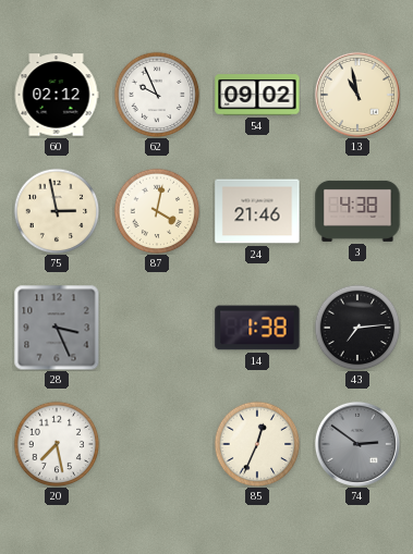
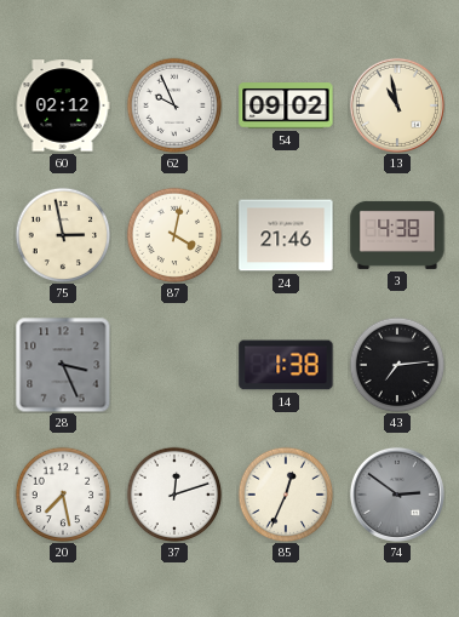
37: none -> 12:12 (174, 495)
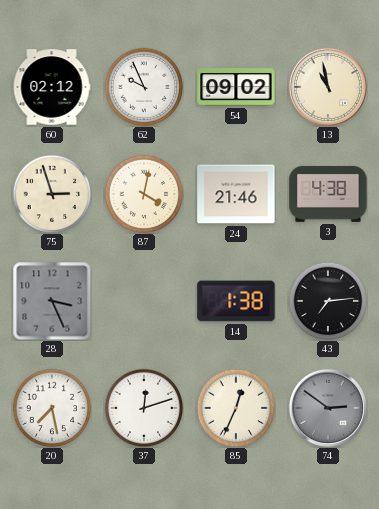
75: 2:58 -> 2:57 (52, 194)
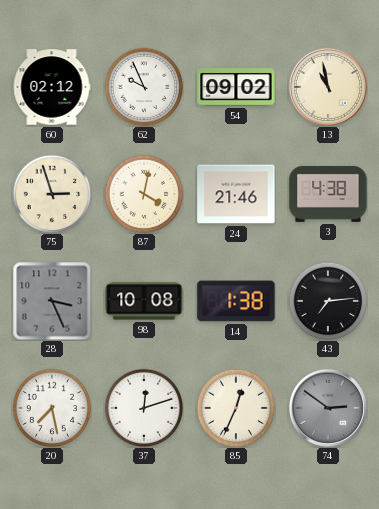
98: none -> 10:08 (144, 301)
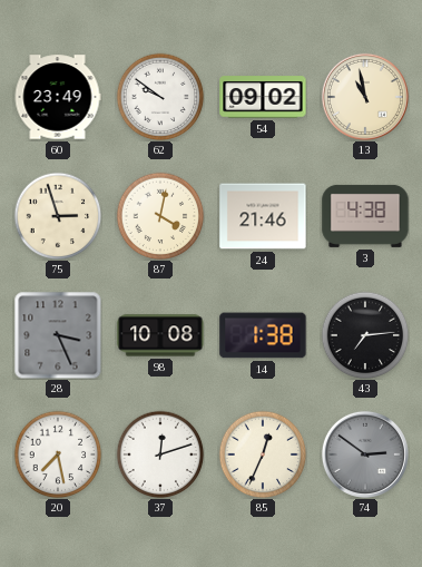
60: 02:12 -> 23:49 (58, 97)
62: 9:56 -> 9:51 (160, 97)
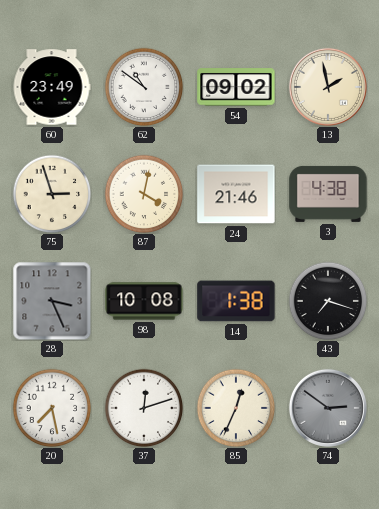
62: 9:51 -> 10:51 (144, 87)
13: 10:58 -> 1:58 (328, 87)
43: 7:14 -> 7:18 (328, 301)
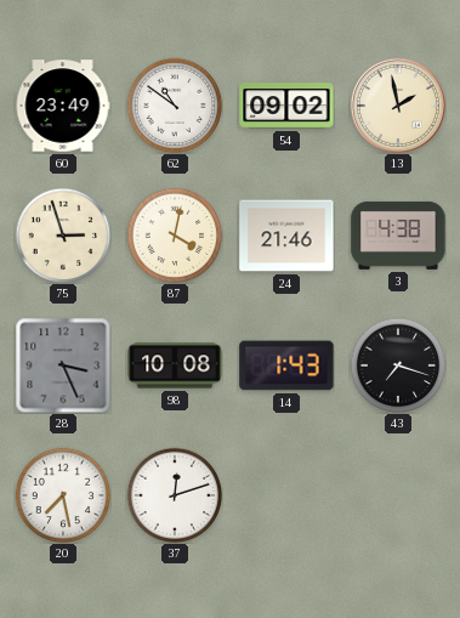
14: 1:38 -> 1:43 (286, 365)
85: 12:34 -> none (236, 408)
74: 2:51 -> none (328, 408)
